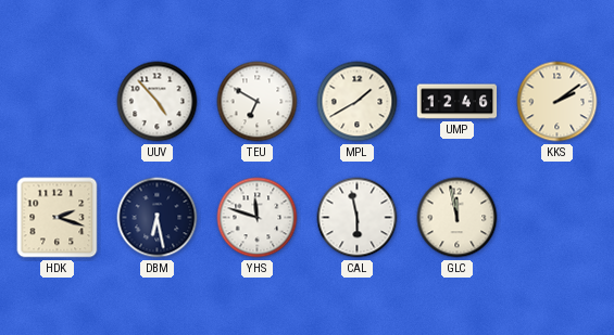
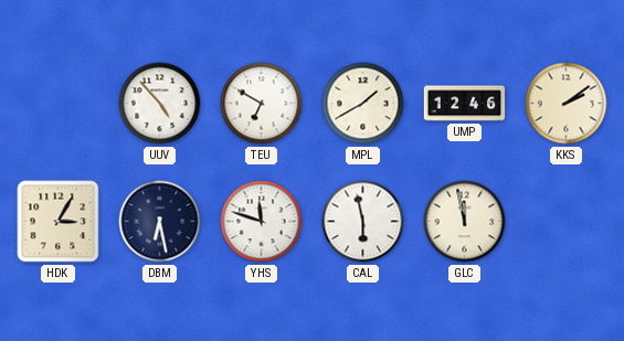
HDK: 2:18 -> 3:05 (59, 222)
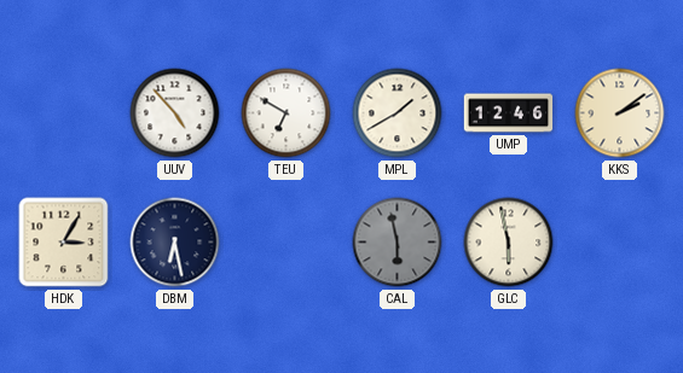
YHS: 11:48 -> none (262, 222)
CAL dial: white -> grey (398, 243)
GLC: 11:58 -> 5:58 (509, 243)
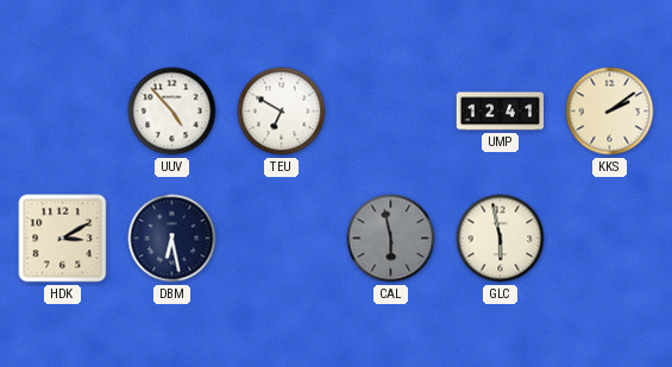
MPL: 1:40 -> none (398, 113)
UMP: 12:46 -> 12:41 (501, 112)
HDK: 3:05 -> 3:10 (63, 239)
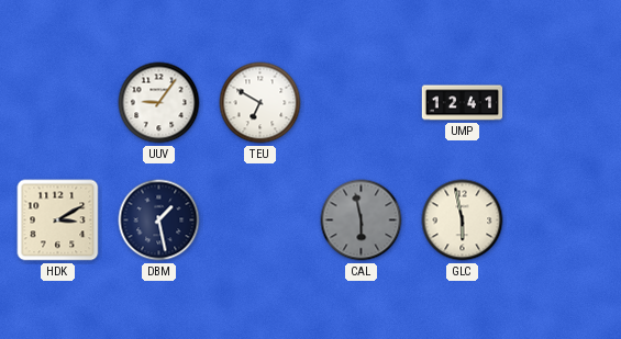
UUV: 4:53 -> 9:06 (159, 103)
KKS: 2:09 -> none (610, 112)
DBM: 6:28 -> 1:28 (159, 221)
